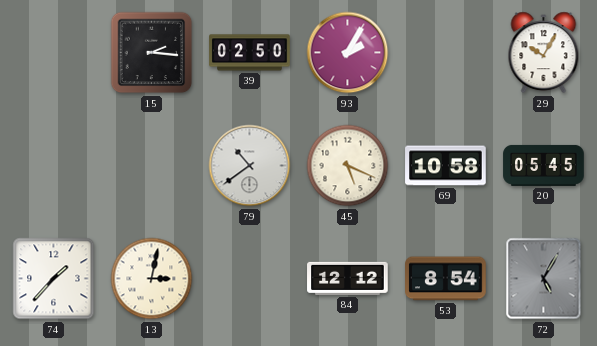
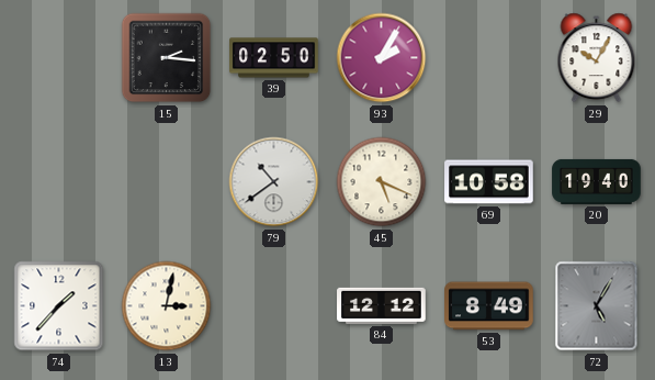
20: 05:45 -> 19:40 (597, 181)
53: 8:54 -> 8:49 (489, 306)
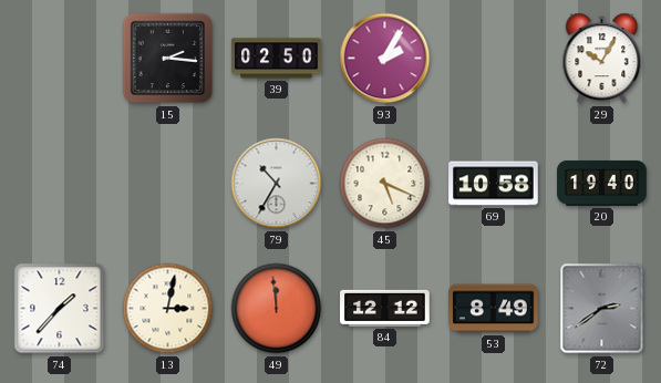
79: 10:39 -> 10:35 (277, 184)
49: none -> 11:59 (277, 309)
72: 5:05 -> 2:39 (602, 309)
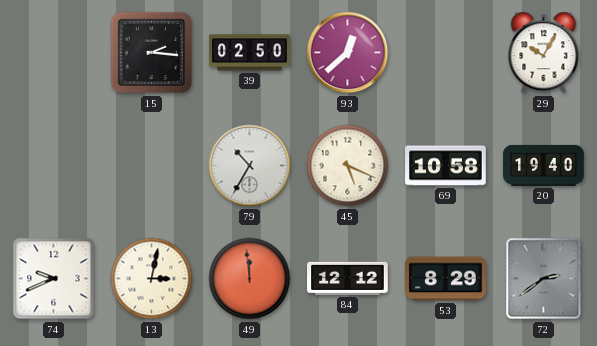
93: 2:05 -> 12:38 (348, 53)
74: 1:37 -> 9:41 (54, 279)
53: 8:49 -> 8:29 (446, 279)
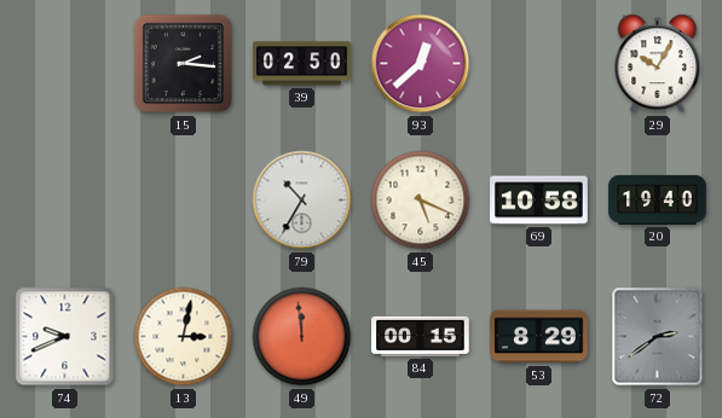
84: 12:12 -> 00:15 (421, 336)
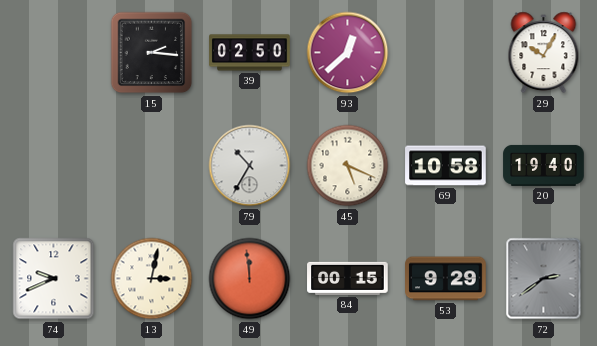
53: 8:29 -> 9:29 (446, 279)
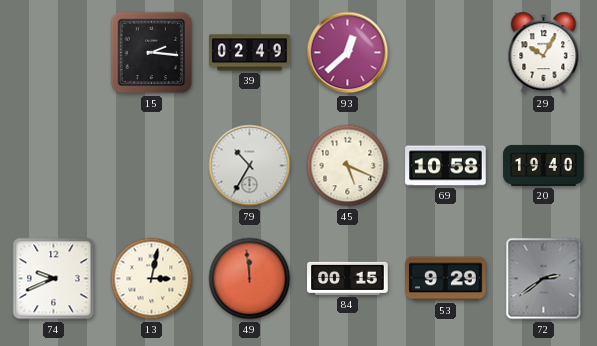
39: 02:50 -> 02:49 (250, 53)
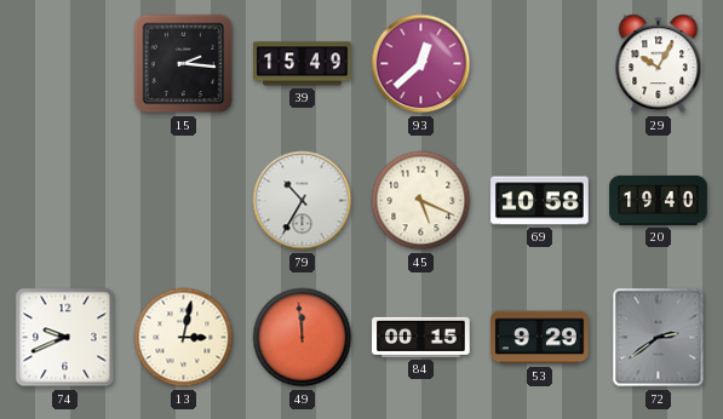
39: 02:49 -> 15:49 (303, 64)
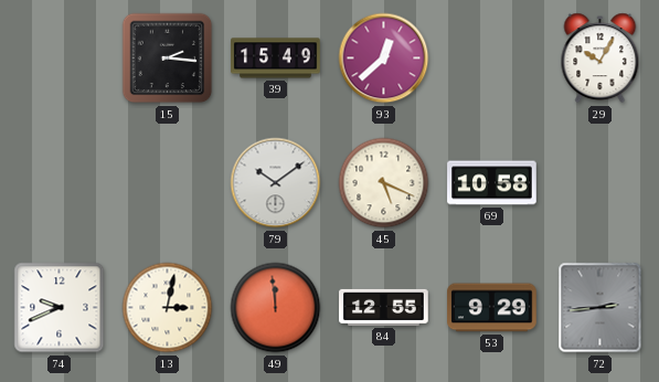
79: 10:35 -> 10:09 (276, 183)
20: 19:40 -> none (659, 200)
84: 00:15 -> 12:55 (384, 307)
72: 2:39 -> 2:44 (600, 308)
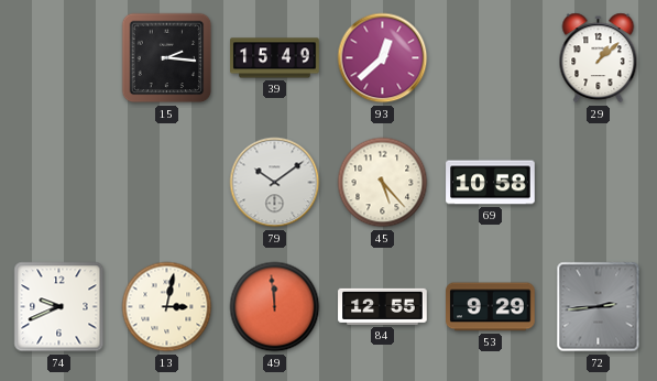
29: 10:05 -> 1:08 (599, 58)
45: 5:19 -> 5:23 (383, 183)
